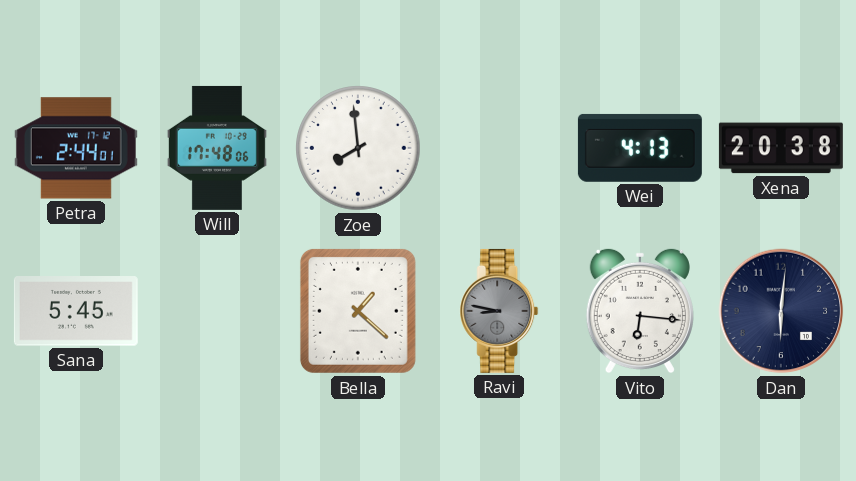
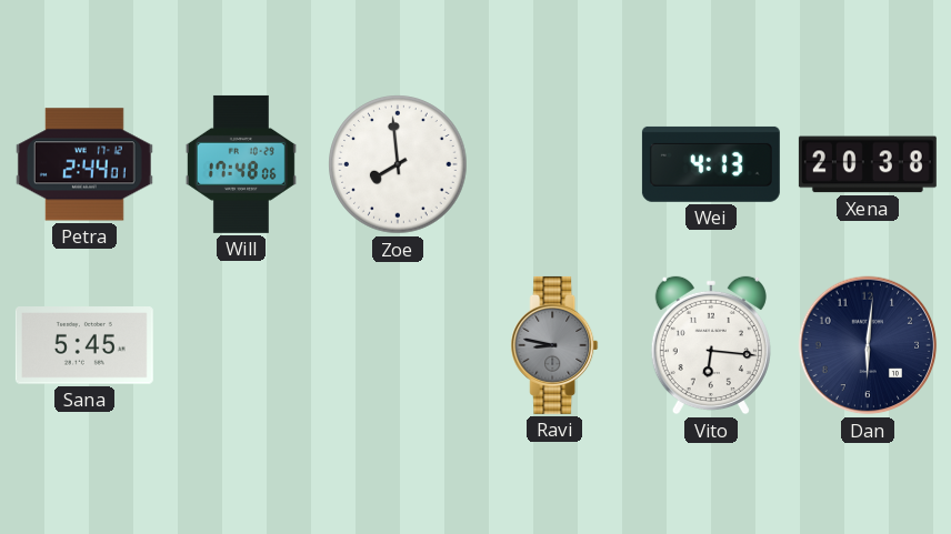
Bella: 1:22 -> none (358, 311)
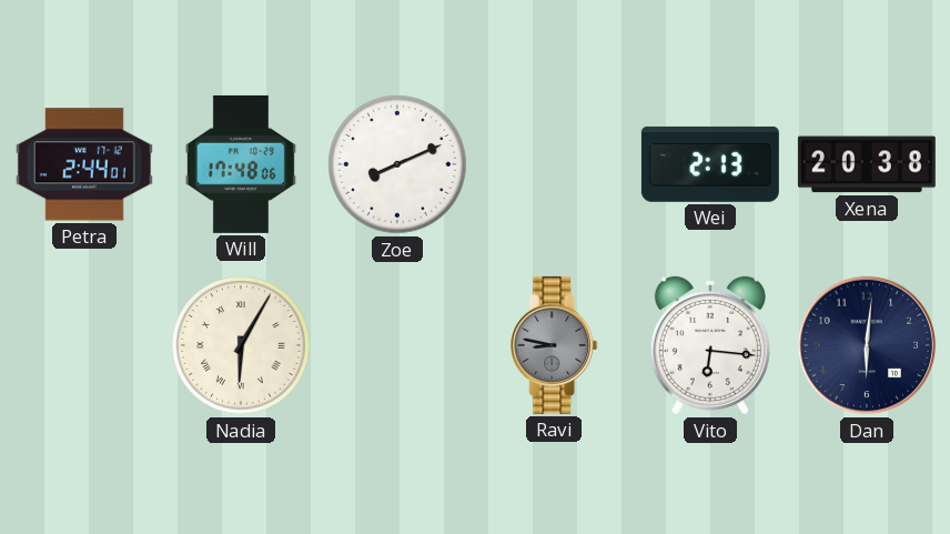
Zoe: 7:59 -> 8:11 (397, 164)
Wei: 4:13 -> 2:13 (710, 164)
Sana: 5:45 -> none (84, 346)
Nadia: none -> 6:05 (241, 345)
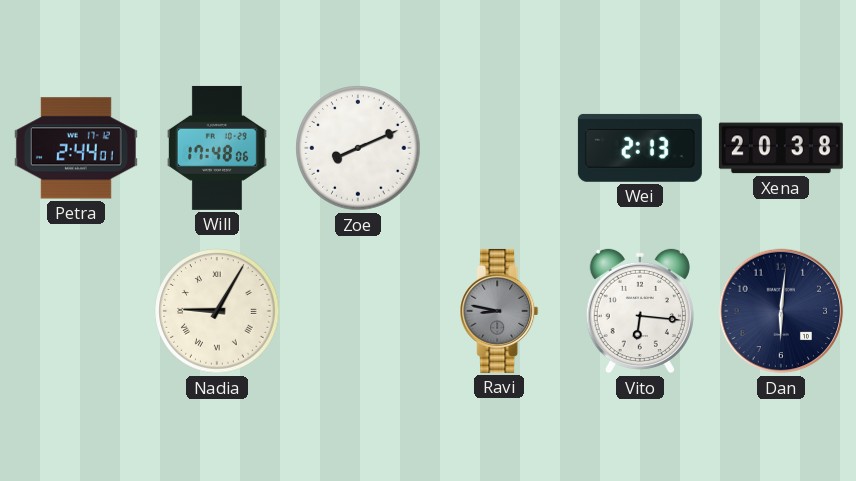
Nadia: 6:05 -> 9:05 (217, 311)
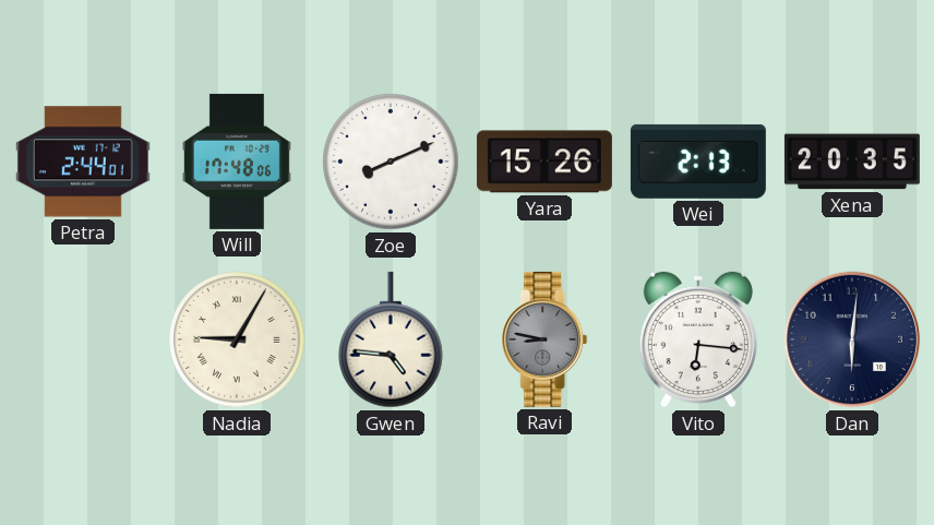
Yara: none -> 15:26 (544, 162)
Xena: 20:38 -> 20:35 (852, 162)
Gwen: none -> 4:46 (392, 339)
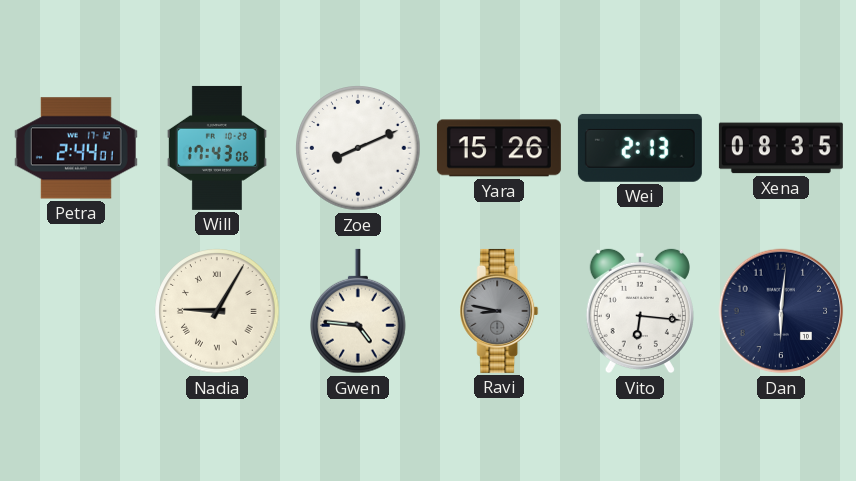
Will: 17:48 -> 17:43 (217, 148)
Xena: 20:35 -> 08:35 (781, 148)
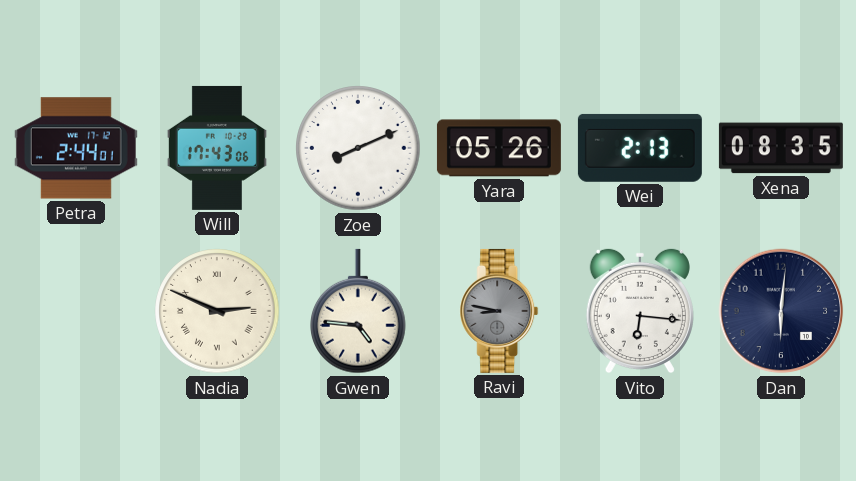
Yara: 15:26 -> 05:26 (499, 148)
Nadia: 9:05 -> 2:49 (217, 311)
